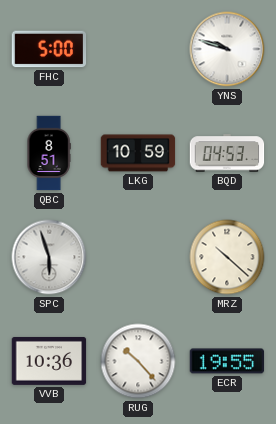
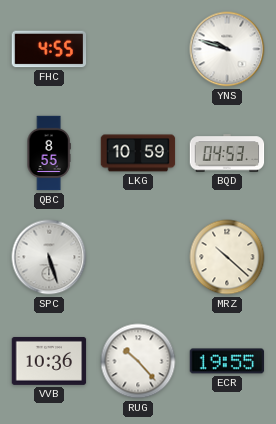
FHC: 5:00 -> 4:55 (49, 49)
QBC: 8:51 -> 8:55 (49, 153)
SPC: 5:57 -> 5:27 (49, 257)
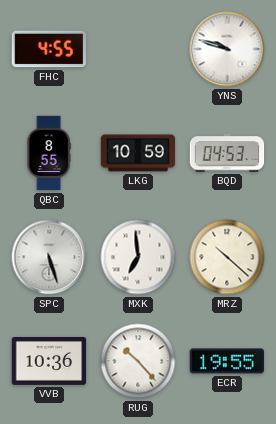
MXK: none -> 6:59 (138, 257)
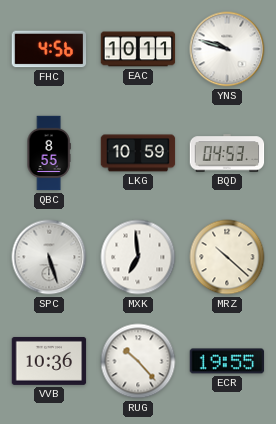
FHC: 4:55 -> 4:56 (49, 49)
EAC: none -> 10:11 (138, 49)
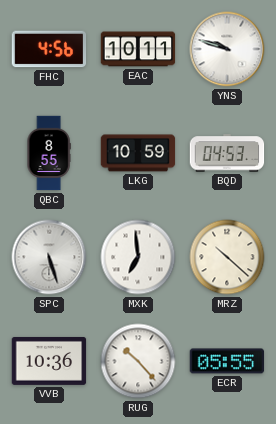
ECR: 19:55 -> 05:55 (227, 361)
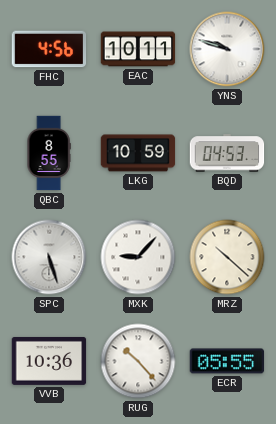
MXK: 6:59 -> 9:07 (138, 257)
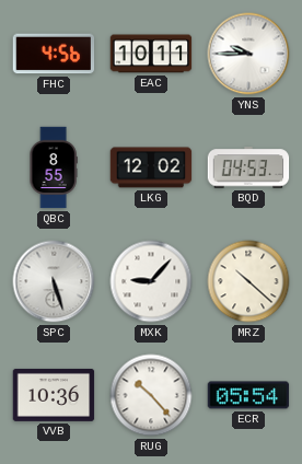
YNS: 9:48 -> 9:45 (248, 54)
LKG: 10:59 -> 12:02 (151, 167)
ECR: 05:55 -> 05:54 (248, 395)
